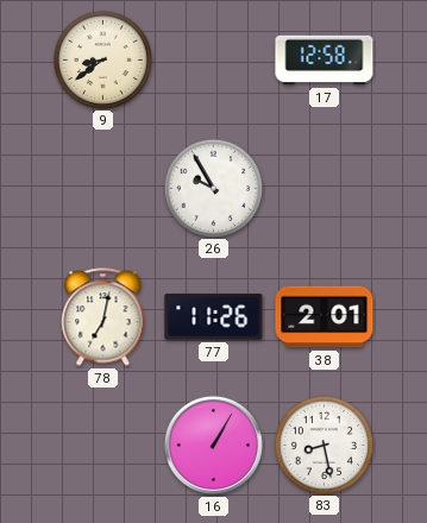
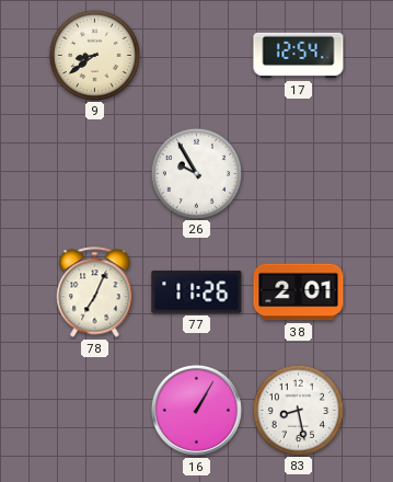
17: 12:58 -> 12:54 (299, 56)
78: 7:02 -> 7:04 (95, 292)
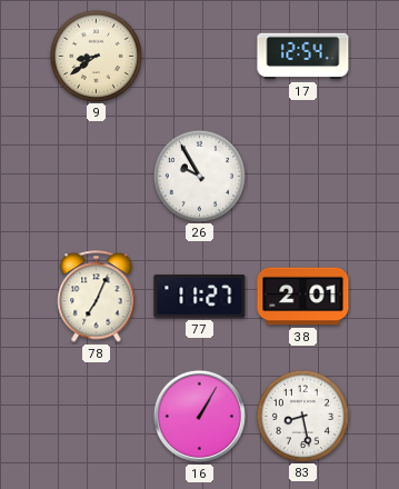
77: 11:26 -> 11:27 (200, 297)
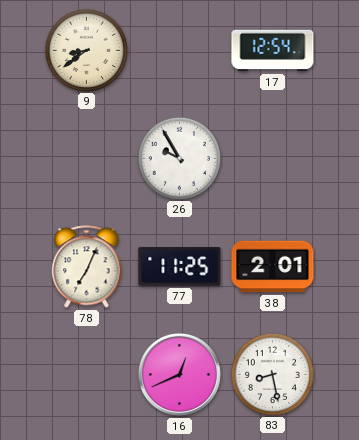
77: 11:27 -> 11:25 (180, 267)
16: 1:05 -> 12:41 (179, 374)
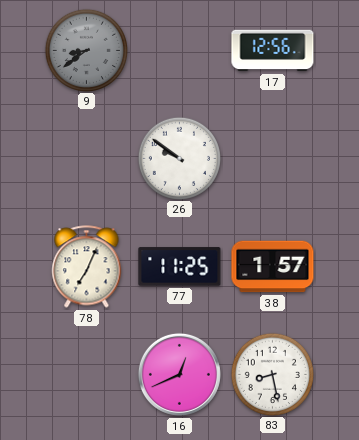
9 dial: cream -> grey (86, 50)
17: 12:54 -> 12:56 (273, 51)
26: 9:55 -> 9:51 (179, 158)
38: 2:01 -> 1:57 (273, 267)
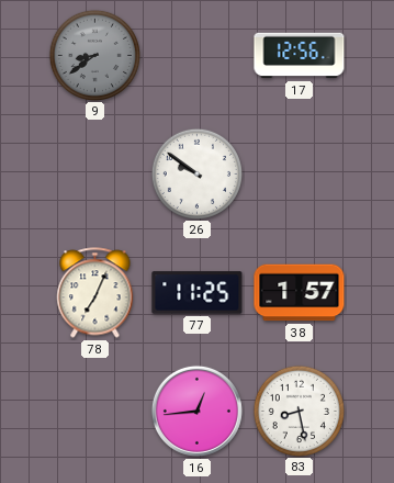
16: 12:41 -> 12:44 (196, 411)
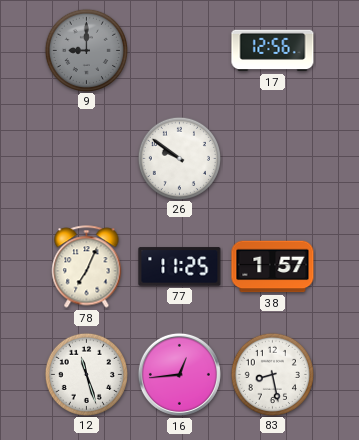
9: 8:39 -> 9:00 (86, 50)
12: none -> 11:27 (86, 374)
